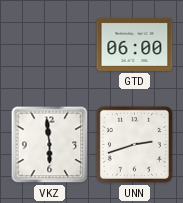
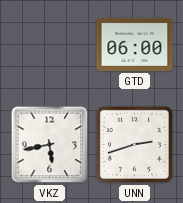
VKZ: 5:59 -> 5:43 (50, 145)
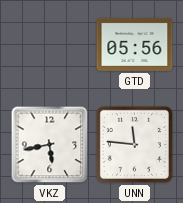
GTD: 06:00 -> 05:56 (135, 44)
UNN: 2:42 -> 11:46 (134, 144)
